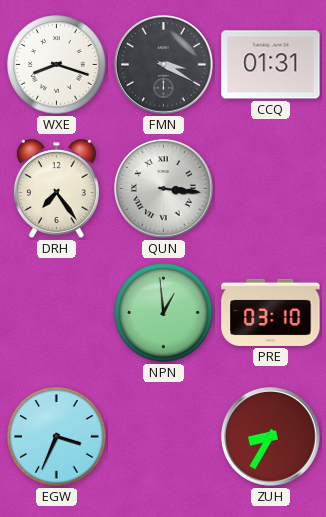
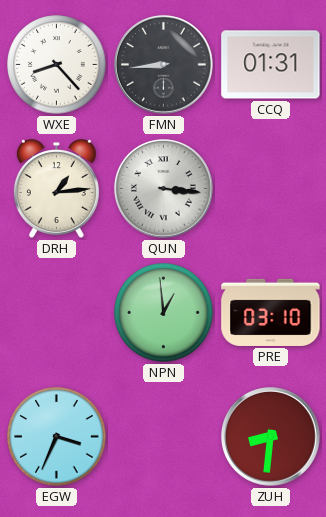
WXE: 8:18 -> 8:23 (57, 65)
FMN: 3:20 -> 8:44 (164, 65)
DRH: 7:24 -> 1:14 (56, 189)
ZUH: 8:35 -> 8:31 (271, 437)
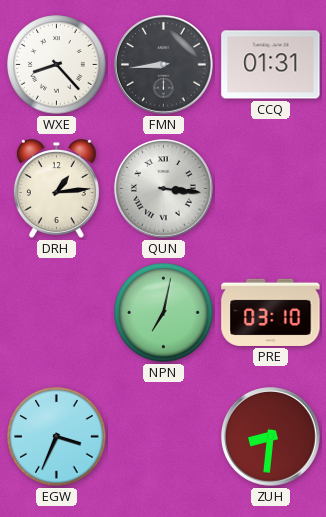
NPN: 12:59 -> 7:02 (164, 313)
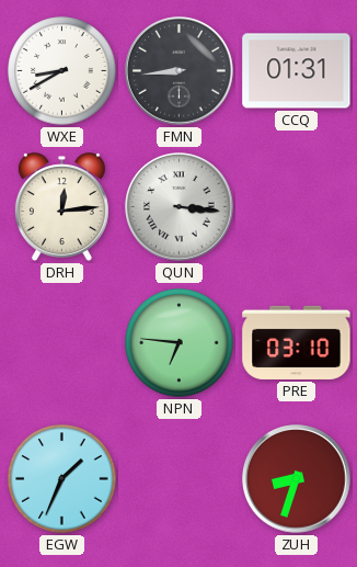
WXE: 8:23 -> 8:40 (62, 71)
DRH: 1:14 -> 12:14 (61, 207)
NPN: 7:02 -> 6:46 (180, 343)
EGW: 3:34 -> 1:34 (62, 479)
ZUH: 8:31 -> 8:33 (297, 479)
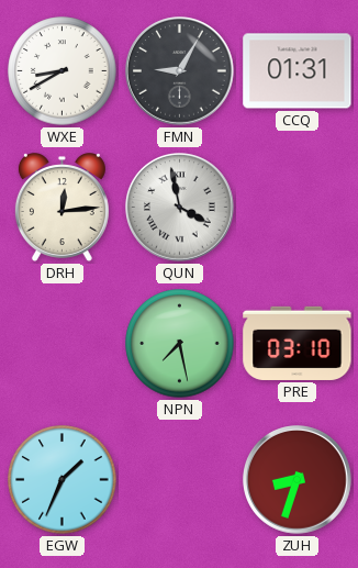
FMN: 8:44 -> 9:05 (180, 71)
QUN: 3:16 -> 3:58 (180, 208)
NPN: 6:46 -> 7:28 (180, 344)
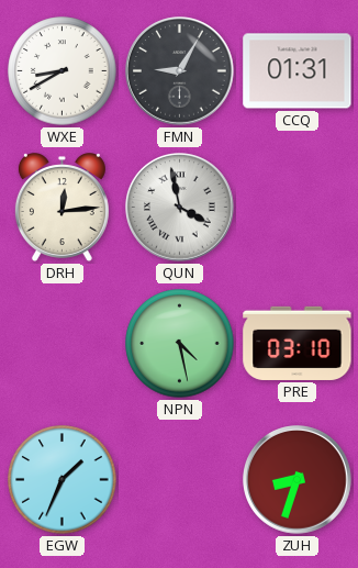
NPN: 7:28 -> 4:28 (180, 344)
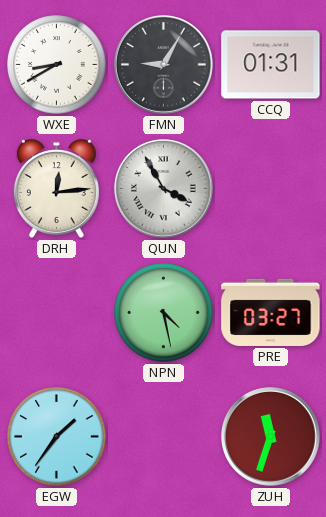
QUN: 3:58 -> 3:55 (164, 189)
PRE: 03:10 -> 03:27 (271, 312)
EGW: 1:34 -> 1:36 (57, 437)
ZUH: 8:33 -> 11:33 (271, 437)
